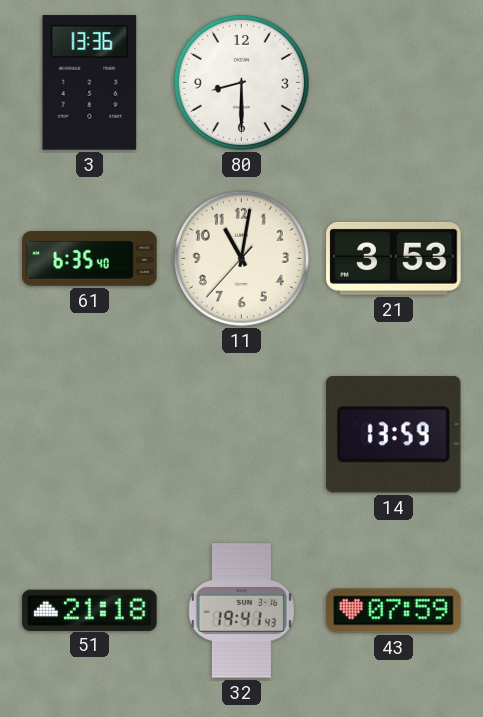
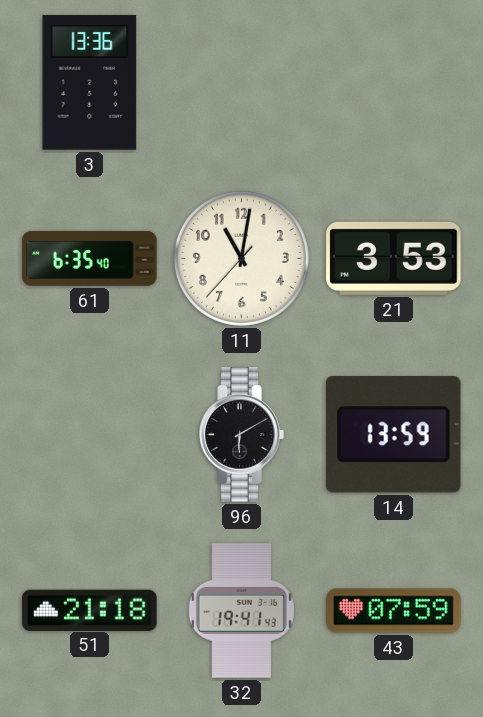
80: 8:30 -> none (241, 82)
96: none -> 6:10 (241, 435)
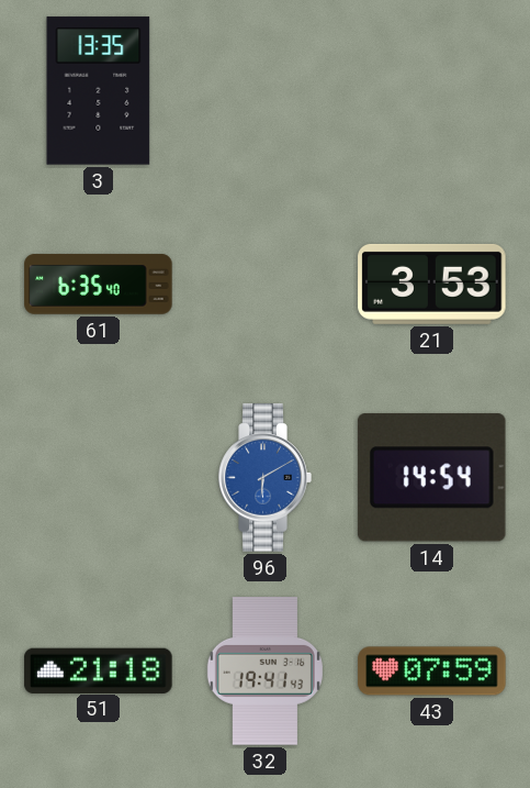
3: 13:36 -> 13:35 (99, 91)
11: 11:01 -> none (241, 258)
96 dial: black -> blue (264, 478)
14: 13:59 -> 14:54 (431, 478)
